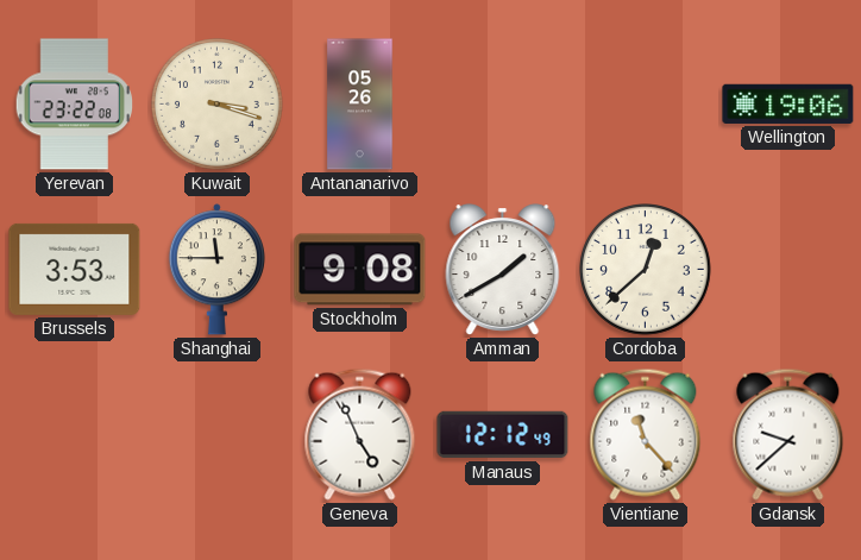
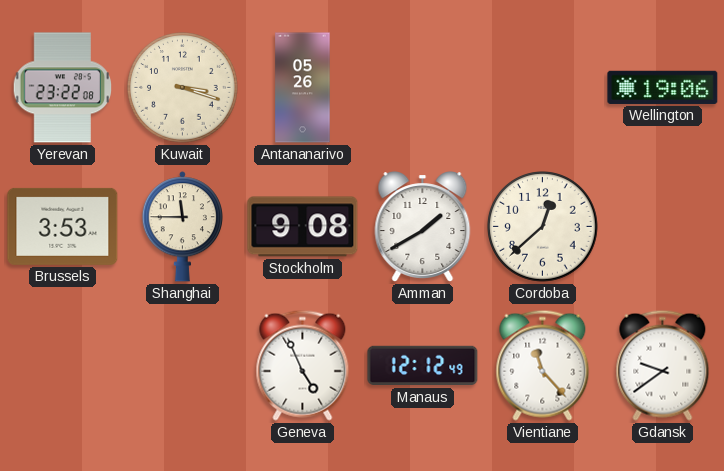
Gdansk: 9:38 -> 9:39 (663, 365)
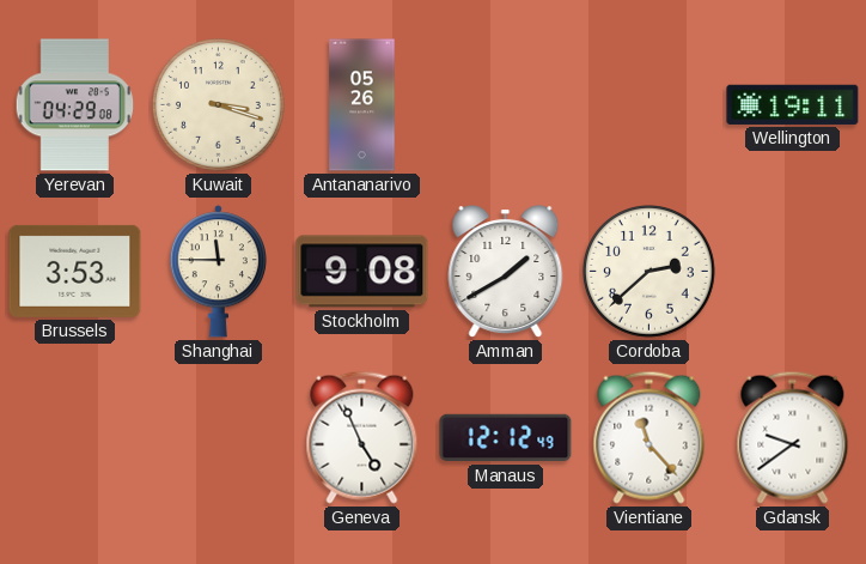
Yerevan: 23:22 -> 04:29 (75, 105)
Wellington: 19:06 -> 19:11 (793, 104)
Cordoba: 12:38 -> 2:38 (649, 272)
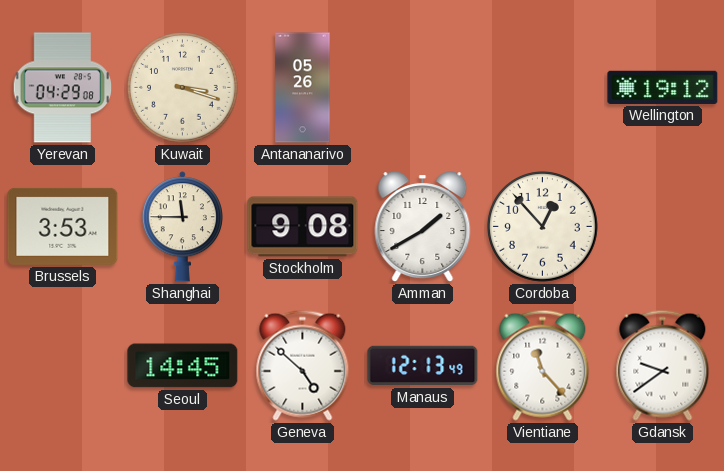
Wellington: 19:11 -> 19:12 (663, 87)
Cordoba: 2:38 -> 12:53 (543, 227)
Seoul: none -> 14:45 (183, 366)
Geneva: 4:56 -> 4:52 (303, 365)
Manaus: 12:12 -> 12:13 (423, 366)
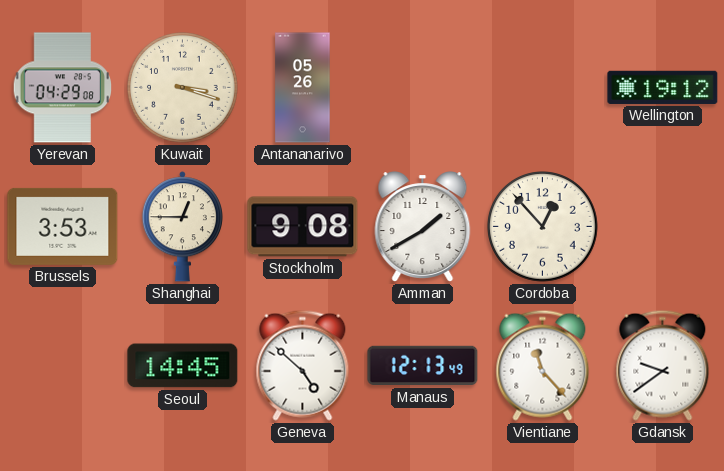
Shanghai: 11:45 -> 12:45 (182, 227)
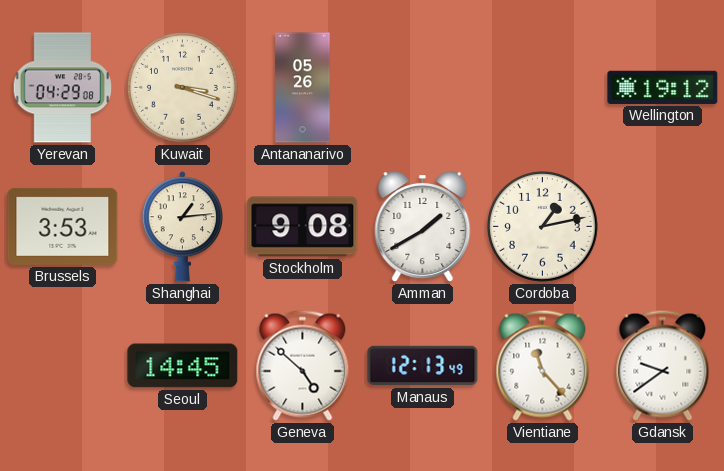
Shanghai: 12:45 -> 1:14 (182, 227)
Cordoba: 12:53 -> 1:13 (543, 227)
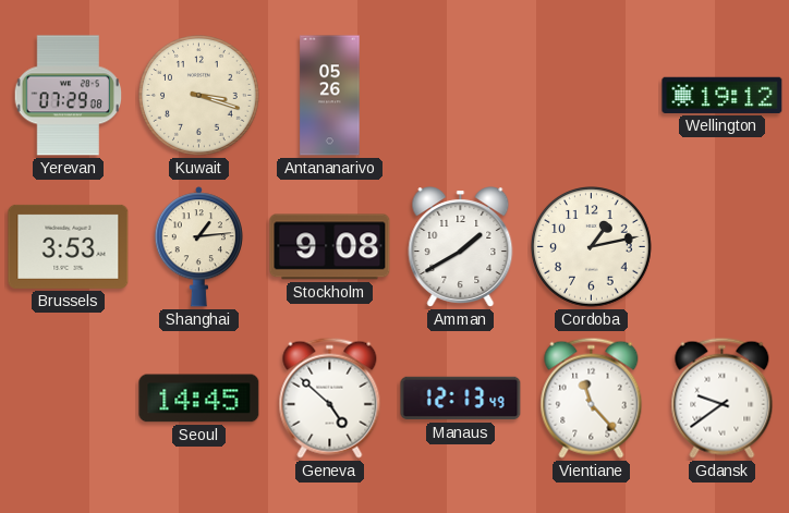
Yerevan: 04:29 -> 07:29 (69, 96)
